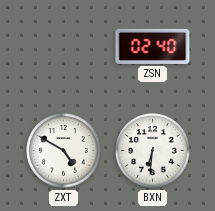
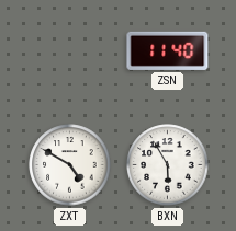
ZSN: 02:40 -> 11:40 (168, 50)
BXN: 6:31 -> 5:55 (168, 165)
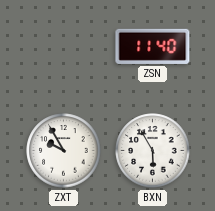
ZXT: 4:50 -> 9:55 (64, 151)
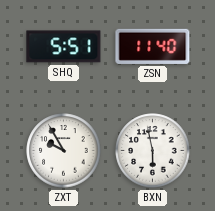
SHQ: none -> 5:51 (64, 47)
BXN: 5:55 -> 5:58 (153, 151)
